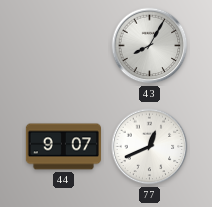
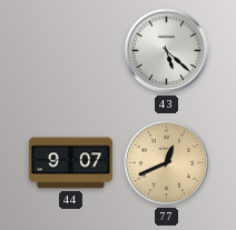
43: 8:05 -> 5:22 (167, 51)
77 dial: white -> champagne (167, 163)
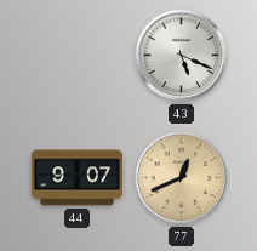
43: 5:22 -> 5:19 (182, 56)
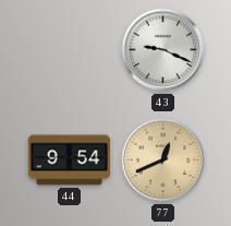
43: 5:19 -> 9:19 (163, 50)
44: 9:07 -> 9:54 (69, 160)
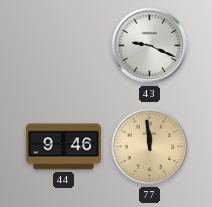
44: 9:54 -> 9:46 (63, 147)
77: 12:41 -> 11:59 (150, 147)
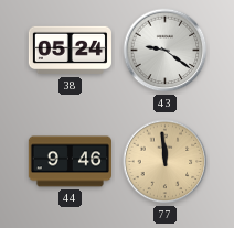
38: none -> 05:24 (70, 51)
43: 9:19 -> 9:21 (166, 51)
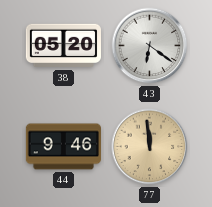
38: 05:24 -> 05:20 (63, 46)
43: 9:21 -> 6:21 (150, 46)
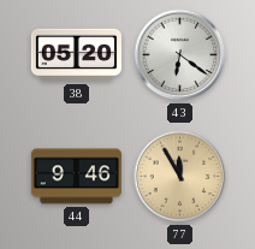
77: 11:59 -> 11:55 (180, 177)
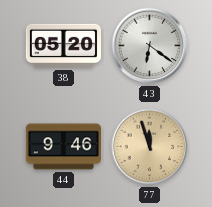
77: 11:55 -> 11:57 (150, 147)
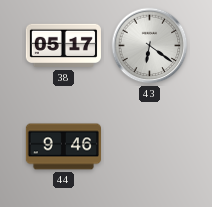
38: 05:20 -> 05:17 (63, 46)
77: 11:57 -> none (150, 147)
